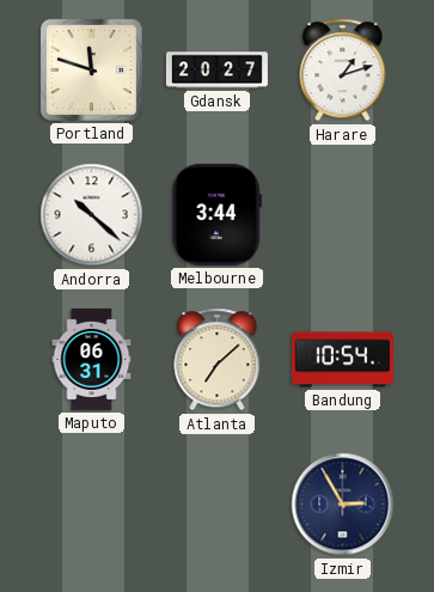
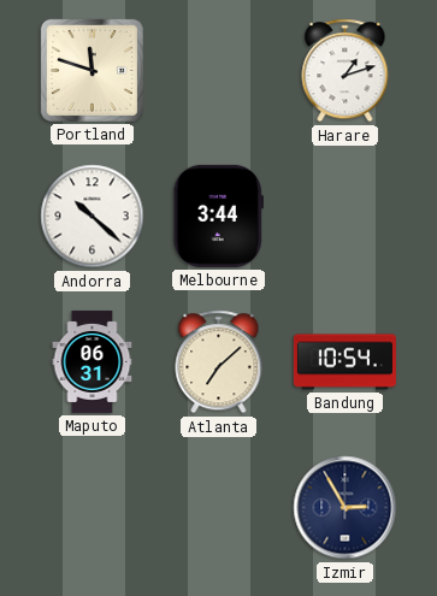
Gdansk: 20:27 -> none (216, 71)
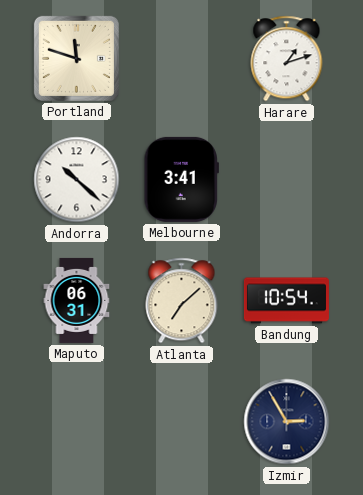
Melbourne: 3:44 -> 3:41 (181, 179)
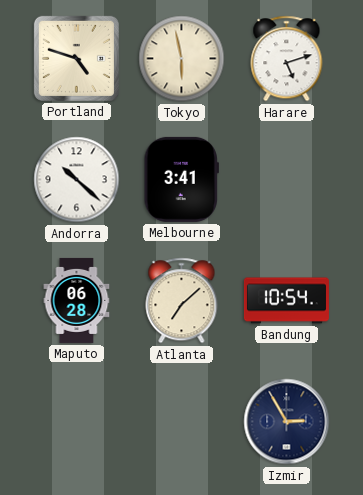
Portland: 11:48 -> 4:48 (76, 58)
Tokyo: none -> 5:58 (182, 59)
Harare: 1:12 -> 5:12 (287, 59)
Maputo: 06:31 -> 06:28 (77, 300)
